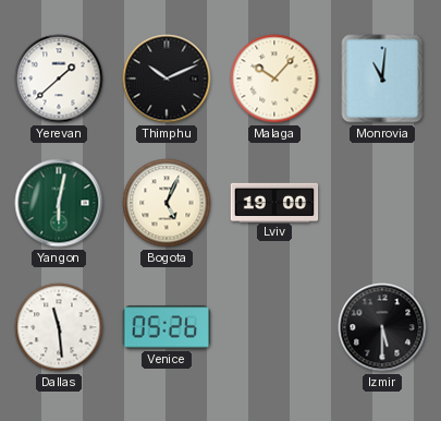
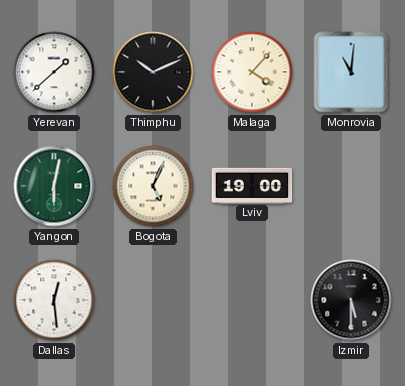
Malaga: 10:07 -> 4:07 (252, 72)
Dallas: 11:29 -> 12:29 (54, 300)
Venice: 05:26 -> none (167, 327)
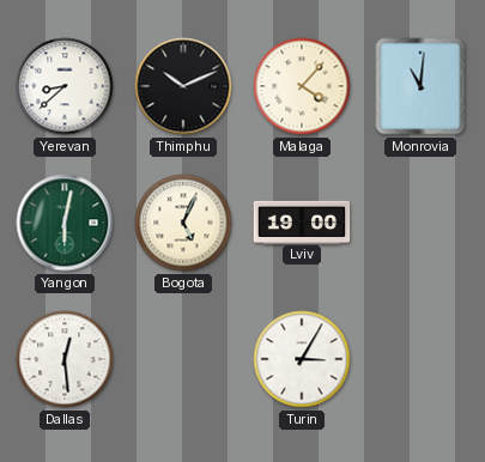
Yerevan: 1:38 -> 8:38 (65, 86)
Turin: none -> 3:05 (302, 359)
Izmir: 5:30 -> none (351, 300)
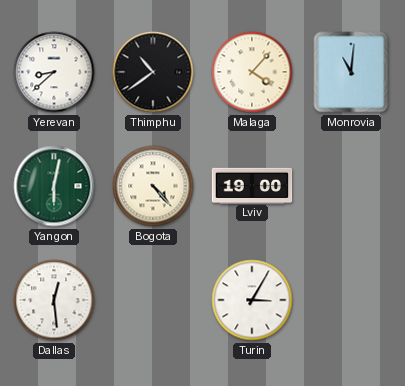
Thimphu: 10:11 -> 10:39 (153, 72)
Bogota: 5:04 -> 4:23 (153, 186)
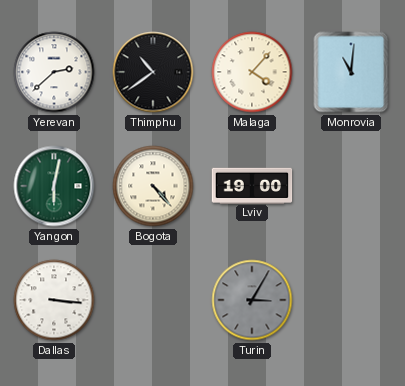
Yerevan: 8:38 -> 2:38 (54, 72)
Dallas: 12:29 -> 3:16 (54, 300)
Turin dial: white -> grey (252, 300)
